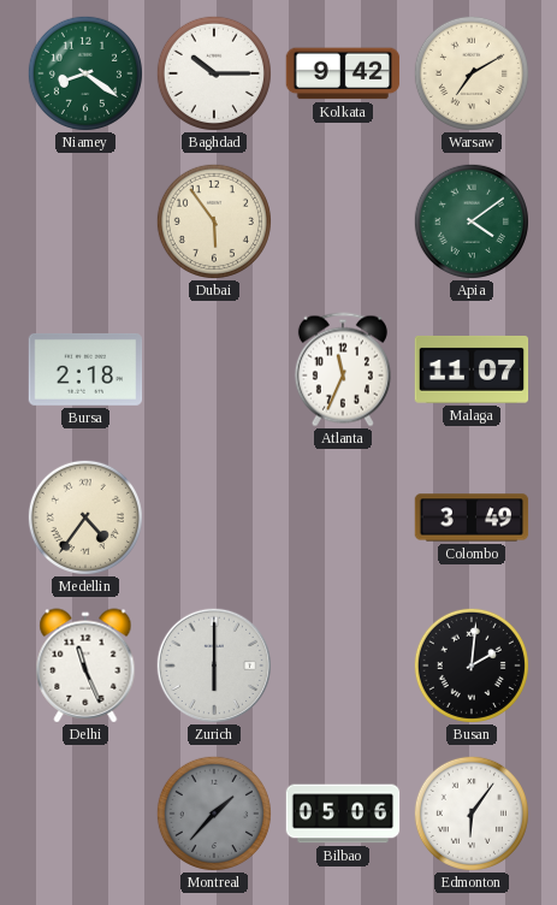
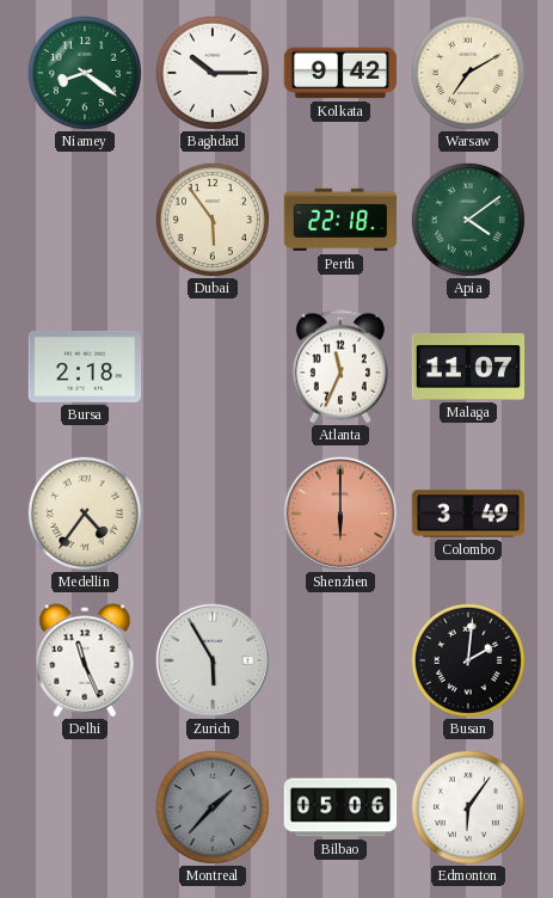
Perth: none -> 22:18 (340, 220)
Shenzhen: none -> 6:00 (340, 513)
Zurich: 6:00 -> 5:55 (213, 660)
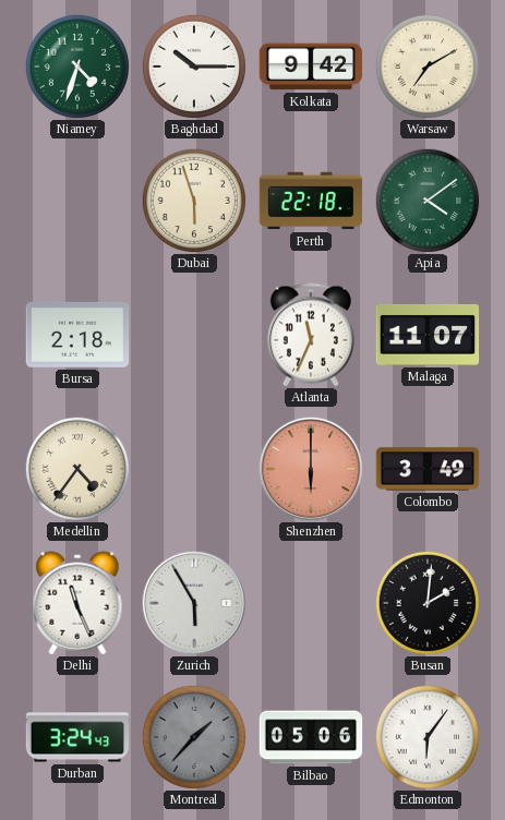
Niamey: 8:21 -> 4:33 (77, 67)
Dubai: 5:54 -> 5:57 (194, 201)
Durban: none -> 3:24 (77, 737)
